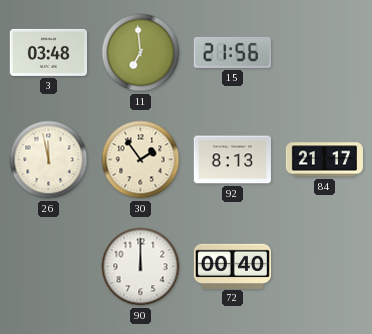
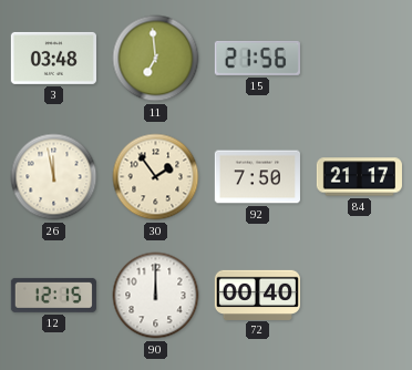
92: 8:13 -> 7:50 (257, 177)
12: none -> 12:15 (53, 295)
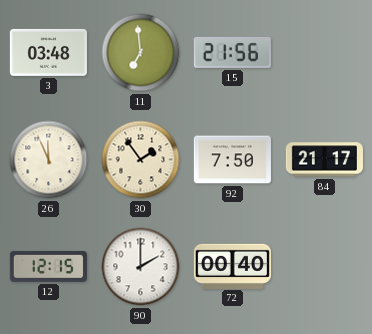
26: 11:58 -> 11:56 (49, 160)
90: 12:00 -> 2:00 (141, 267)
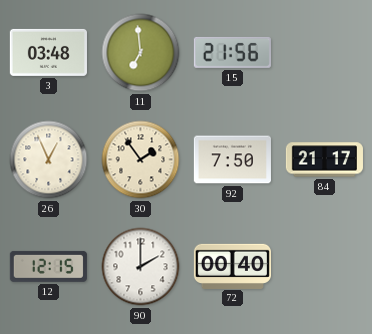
26: 11:56 -> 12:56 (49, 160)
